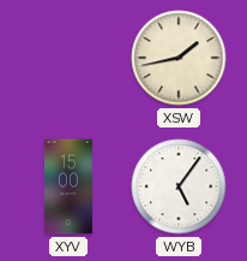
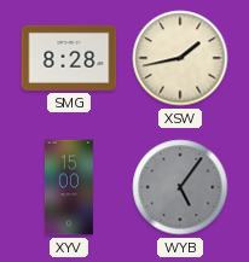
SMG: none -> 8:28 (69, 58)
WYB dial: white -> grey (180, 187)
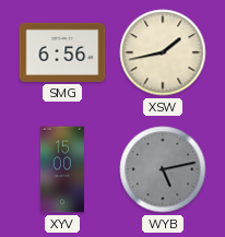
SMG: 8:28 -> 6:56 (62, 52)
WYB: 5:06 -> 5:13 (163, 169)
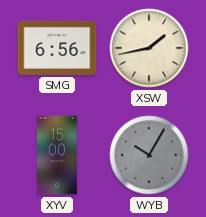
WYB: 5:13 -> 10:05 (149, 155)
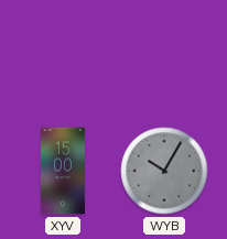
SMG: 6:56 -> none (57, 48)
XSW: 1:43 -> none (149, 48)
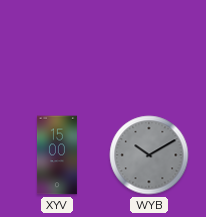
WYB: 10:05 -> 10:10 (149, 155)
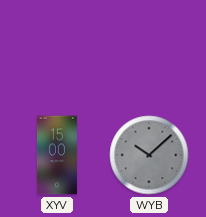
WYB: 10:10 -> 10:08 (149, 155)
